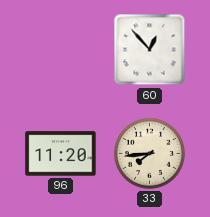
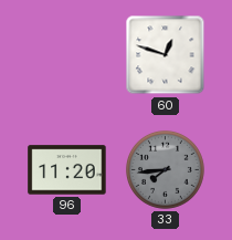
60: 12:53 -> 12:48 (166, 55)
33 dial: cream -> grey (165, 169)
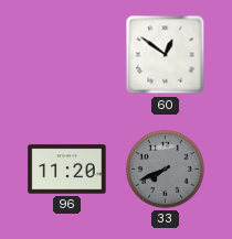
60: 12:48 -> 12:51 (166, 55)
33: 7:44 -> 7:41 (165, 169)
